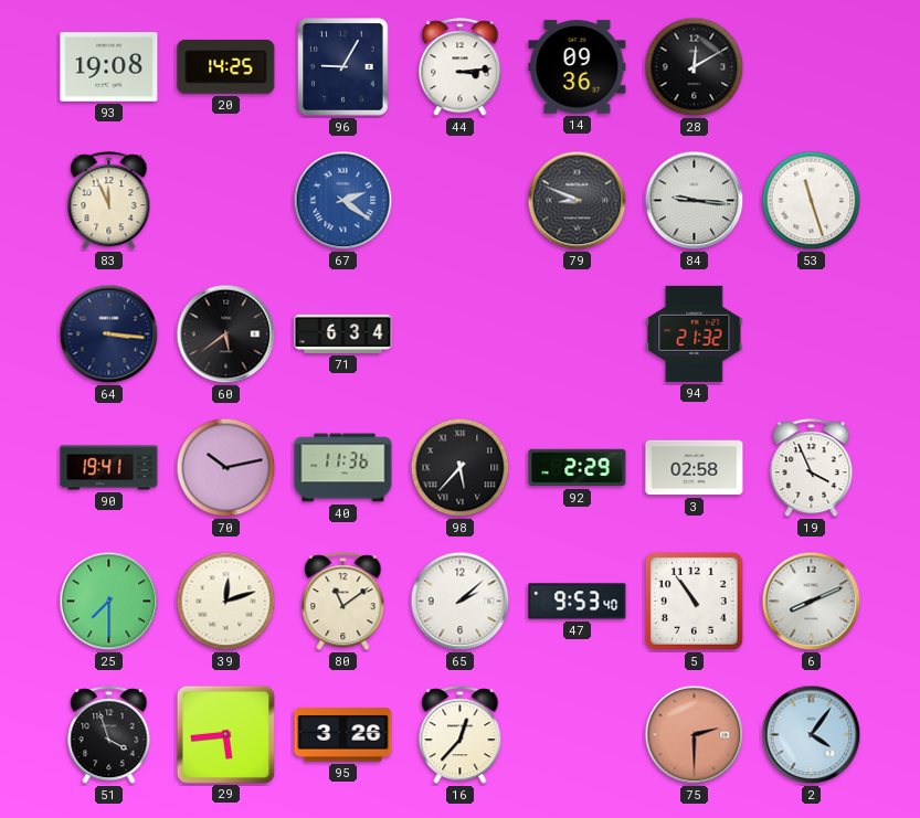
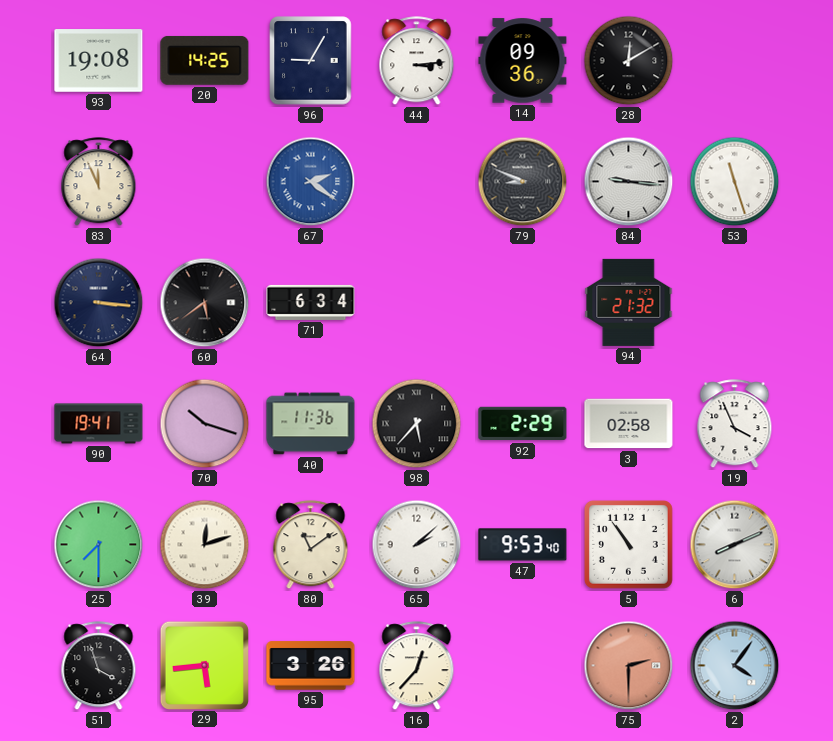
70: 10:13 -> 10:18 (205, 424)
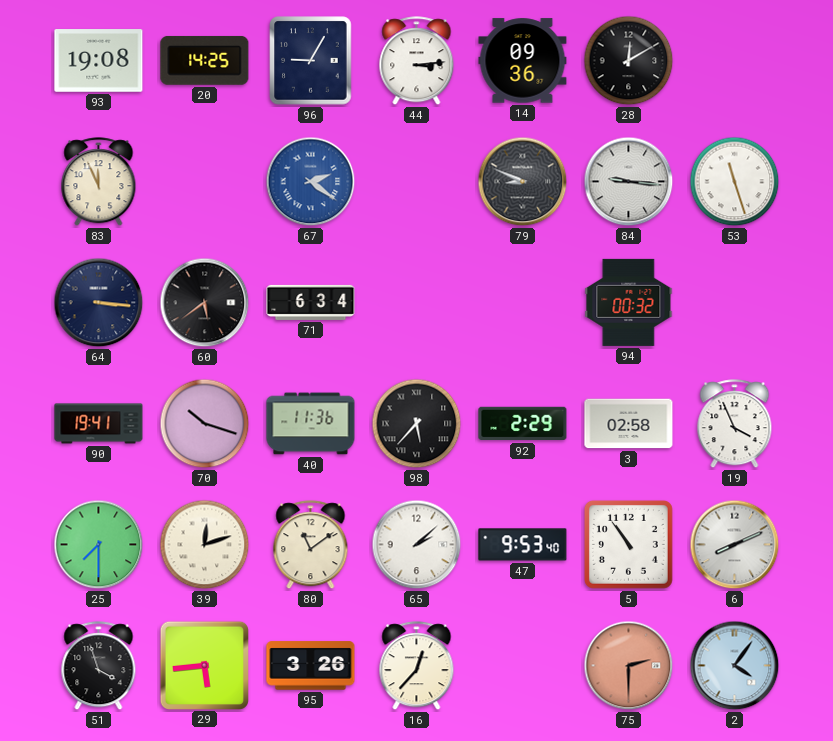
94: 21:32 -> 00:32 (629, 302)
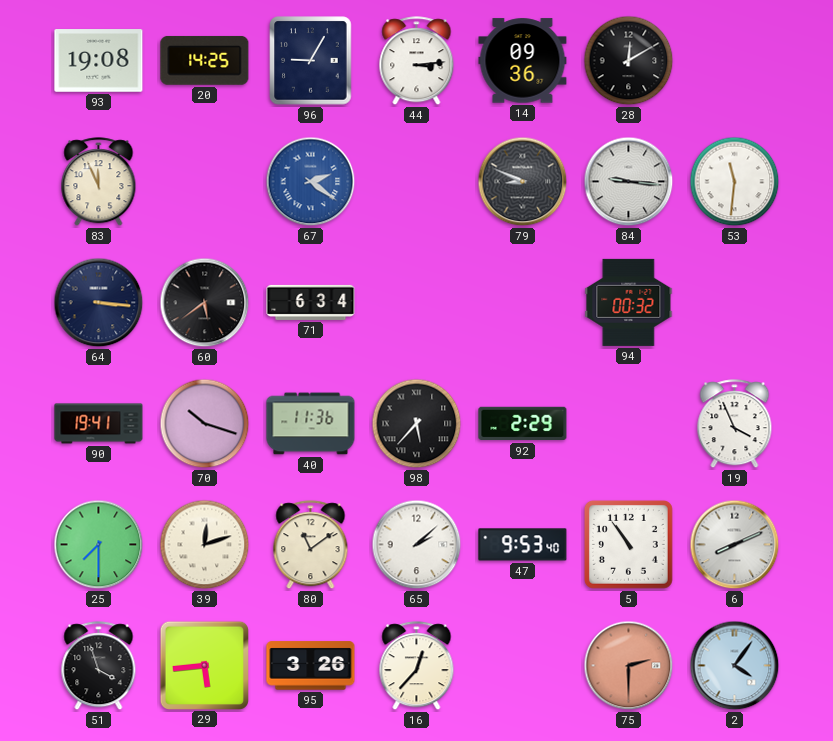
53: 11:27 -> 11:31 (735, 182)
3: 02:58 -> none (629, 424)
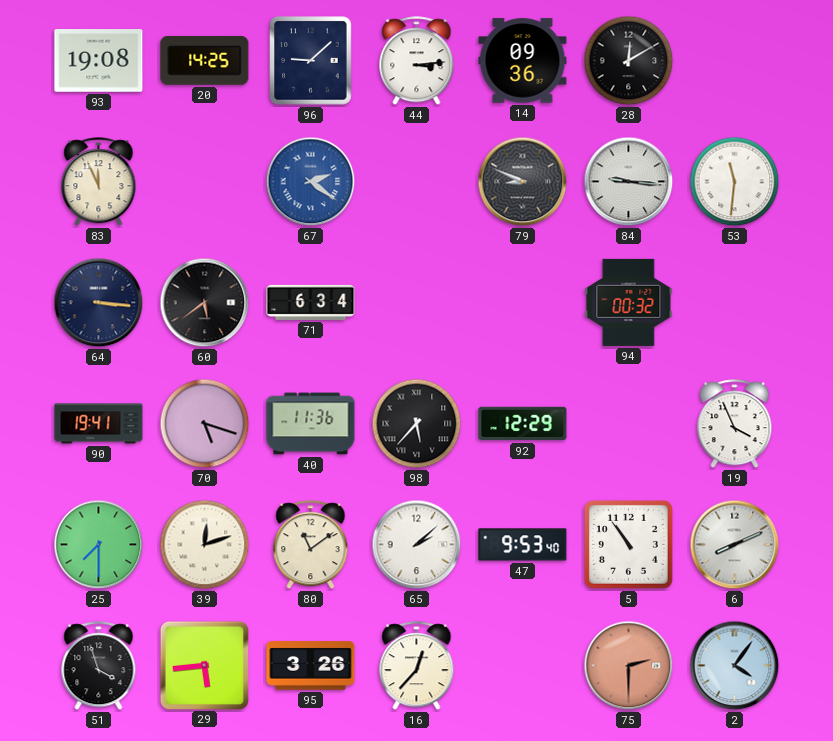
96: 9:05 -> 9:08 (311, 61)
70: 10:18 -> 5:18 (205, 424)
92: 2:29 -> 12:29 (523, 424)
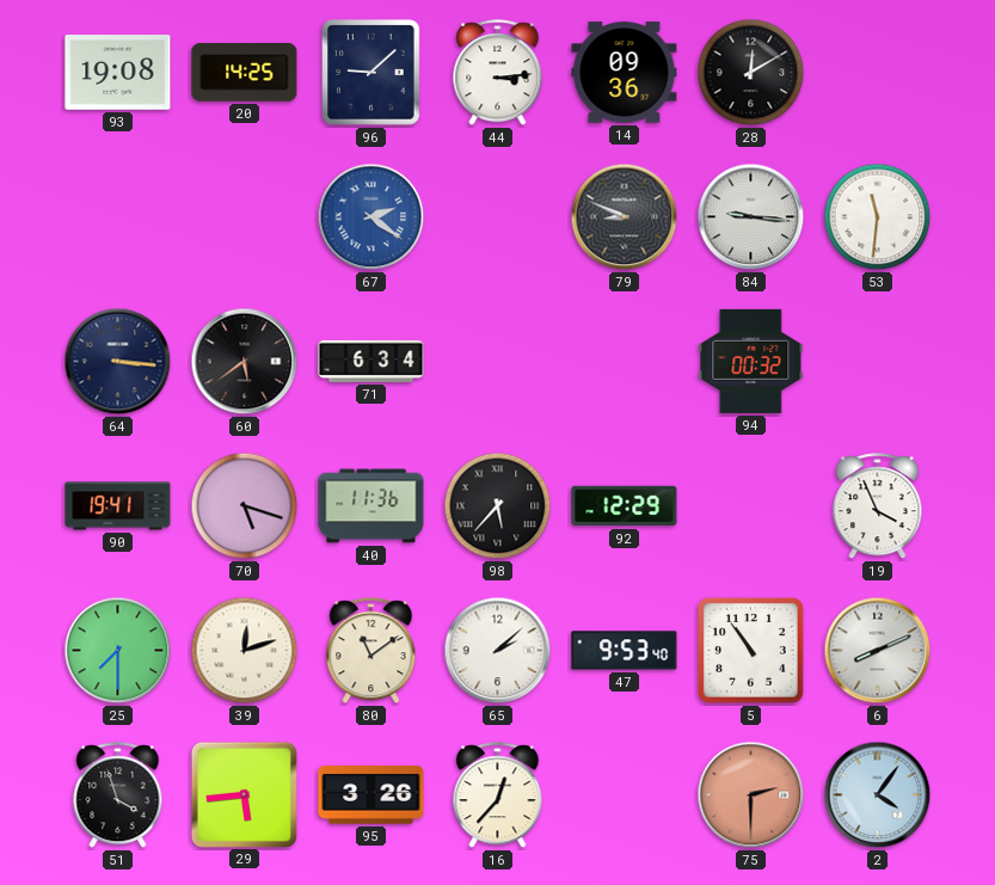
83: 11:56 -> none (99, 182)
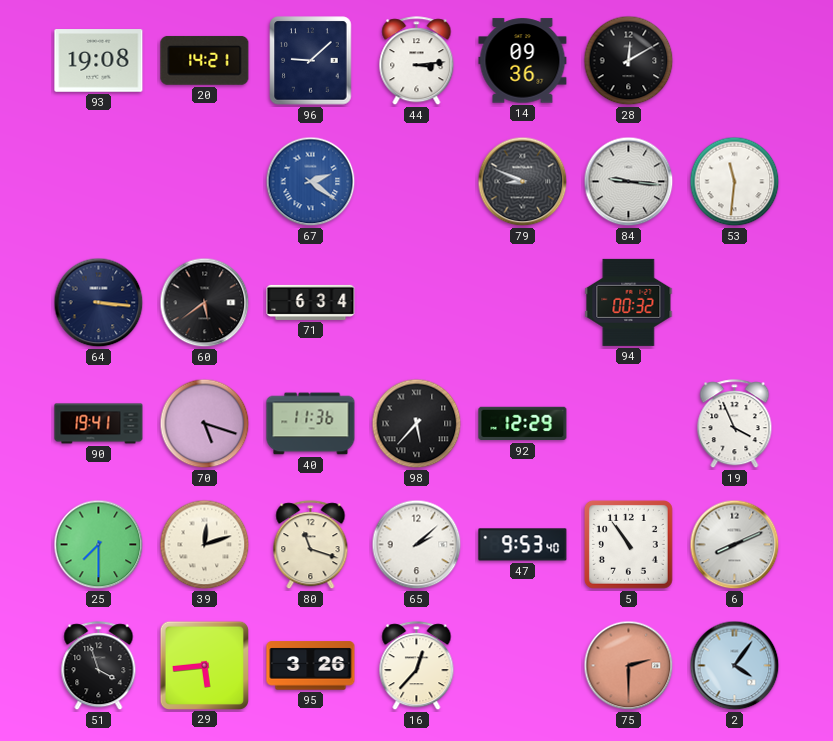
20: 14:25 -> 14:21 (205, 61)
80: 11:09 -> 11:18 (311, 545)
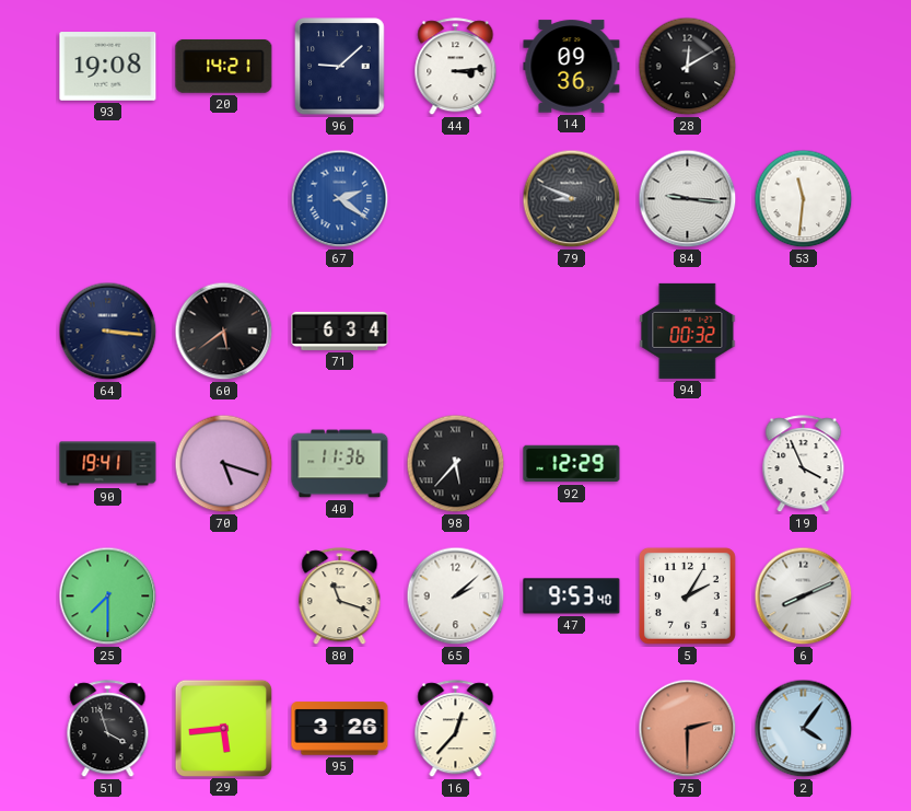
39: 12:12 -> none (205, 545)
5: 10:54 -> 2:05 (687, 595)
